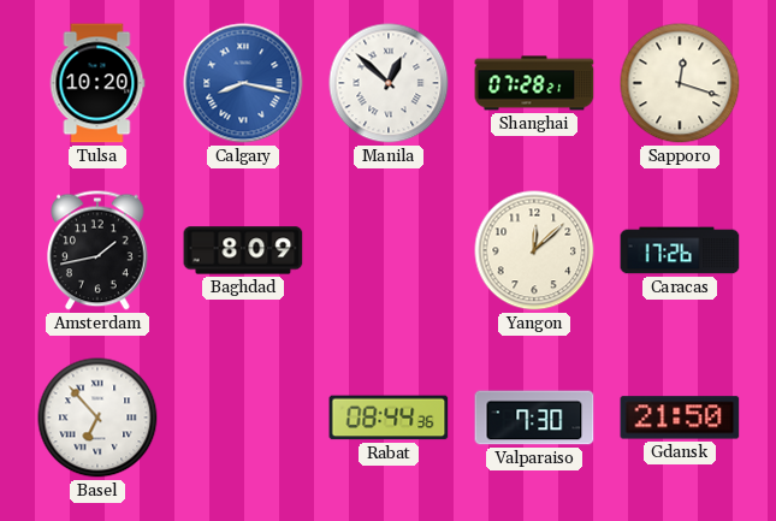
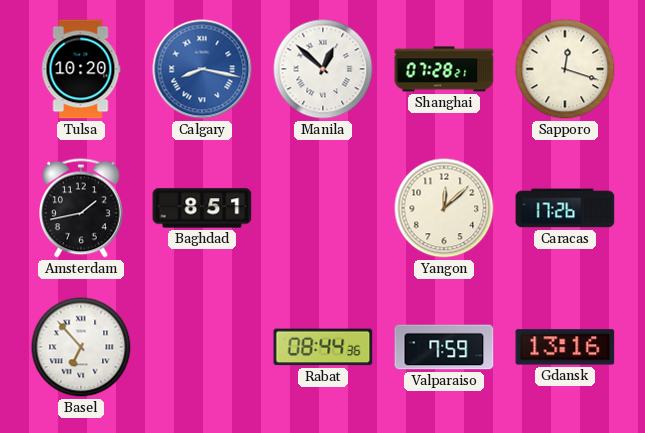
Baghdad: 8:09 -> 8:51 (202, 208)
Valparaiso: 7:30 -> 7:59 (444, 347)
Gdansk: 21:50 -> 13:16 (565, 347)
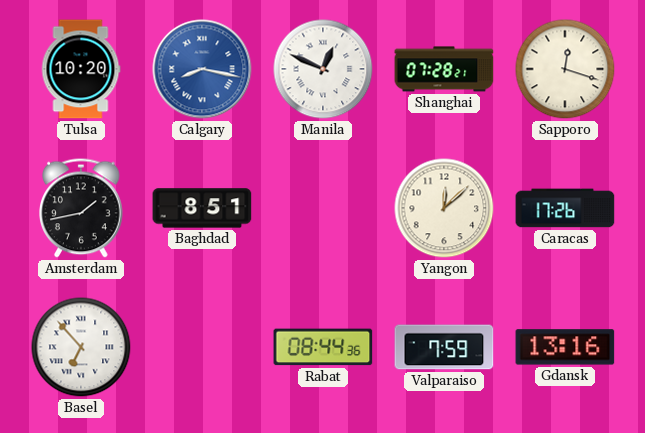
Manila: 12:52 -> 12:49 (323, 69)
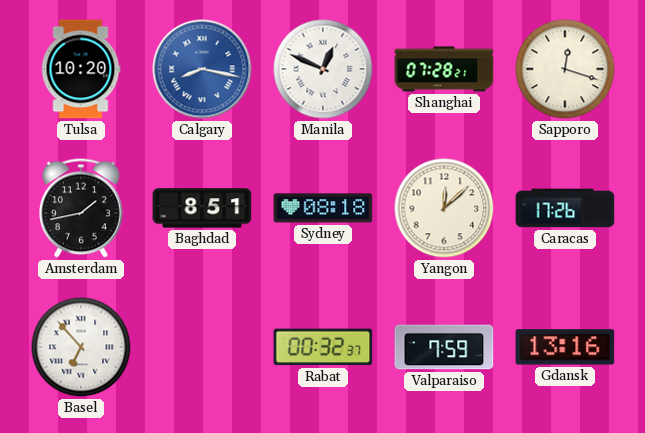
Sydney: none -> 08:18 (323, 208)
Rabat: 08:44 -> 00:32 (323, 347)
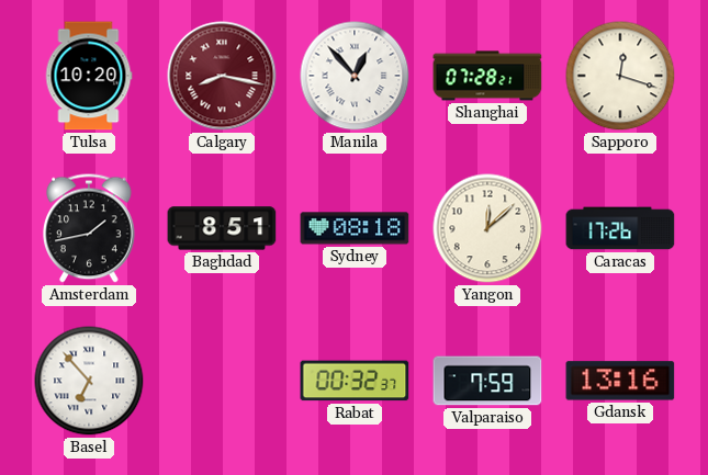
Calgary dial: blue -> burgundy (222, 76)
Manila: 12:49 -> 12:53 (355, 76)
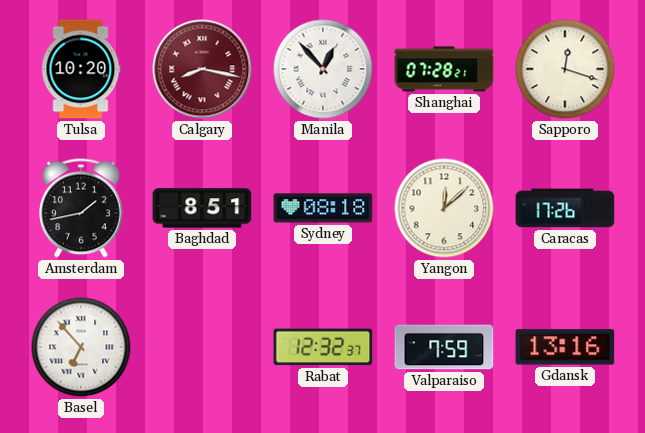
Rabat: 00:32 -> 12:32 (323, 347)
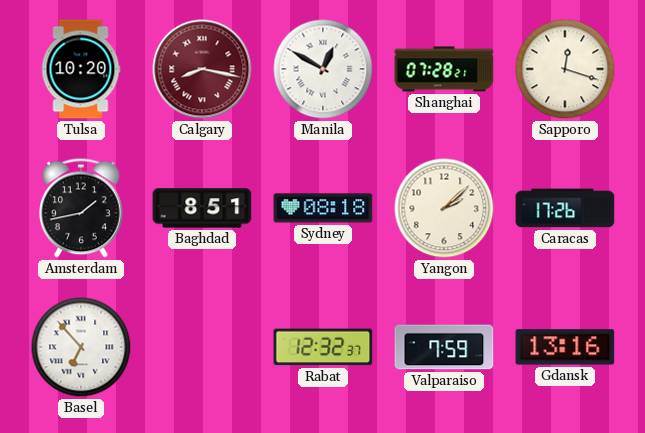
Manila: 12:53 -> 12:50 (323, 69)
Yangon: 12:08 -> 2:08 (444, 208)
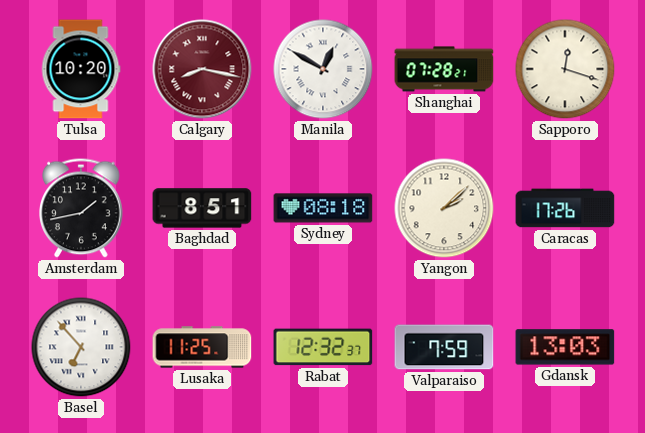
Lusaka: none -> 11:25 (202, 347)
Gdansk: 13:16 -> 13:03 (565, 347)
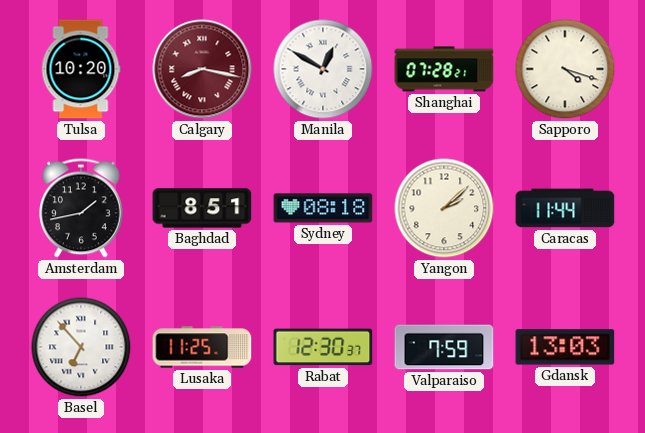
Sapporo: 12:18 -> 4:18 (565, 69)
Caracas: 17:26 -> 11:44 (565, 208)
Rabat: 12:32 -> 12:30 (323, 347)
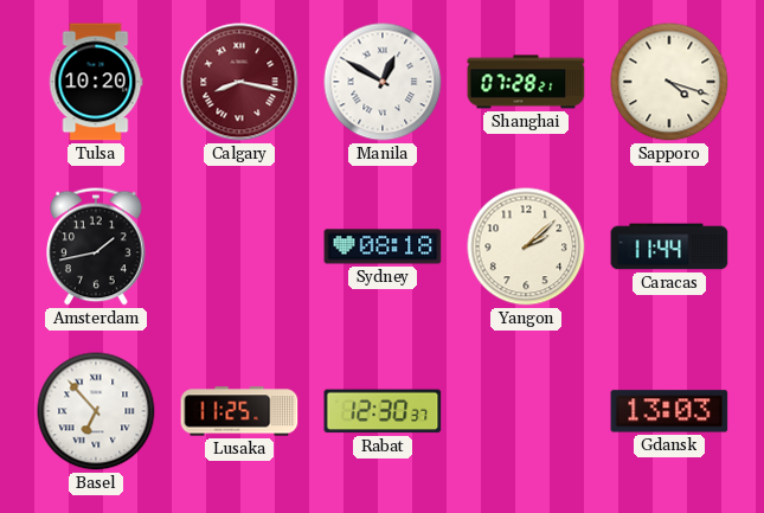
Baghdad: 8:51 -> none (202, 208)
Valparaiso: 7:59 -> none (444, 347)
